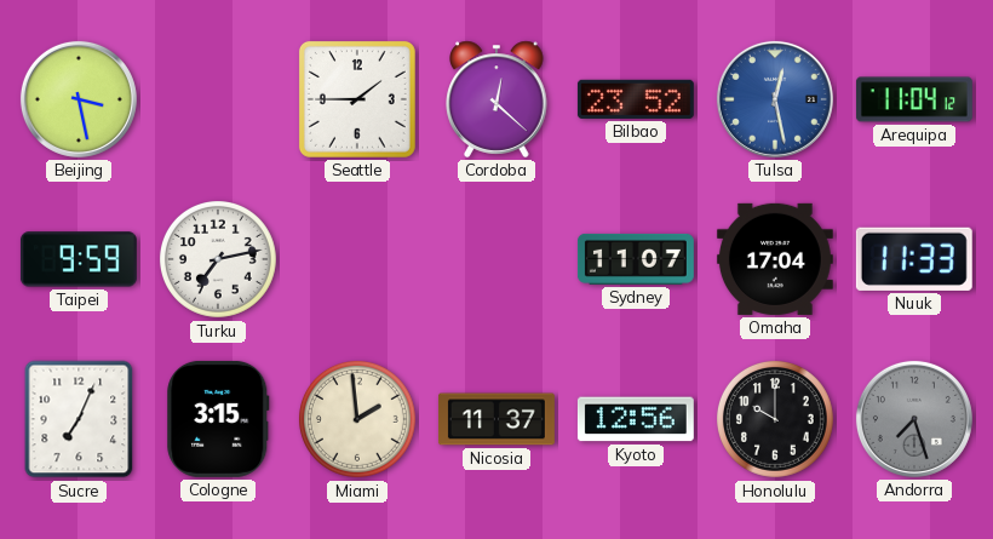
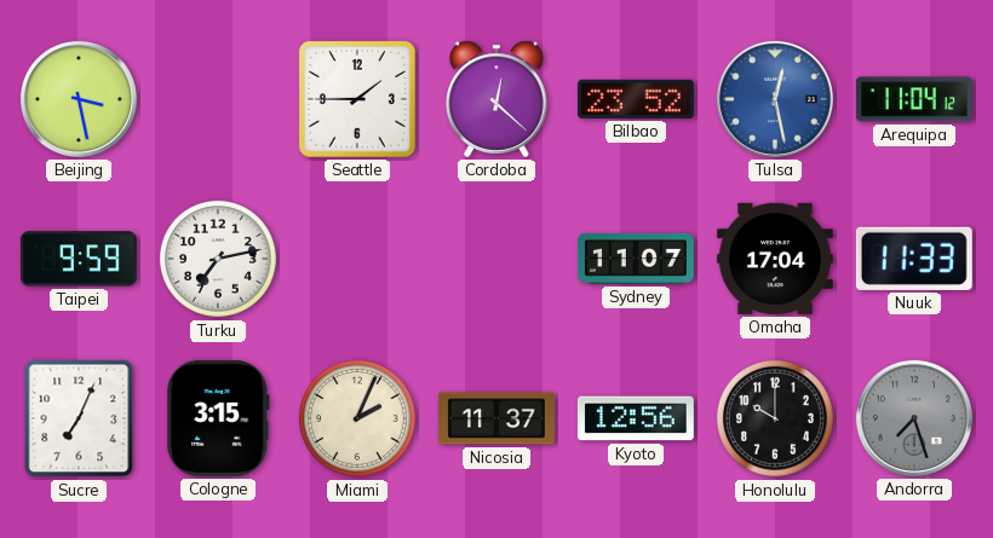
Miami: 1:59 -> 2:04 (357, 418)
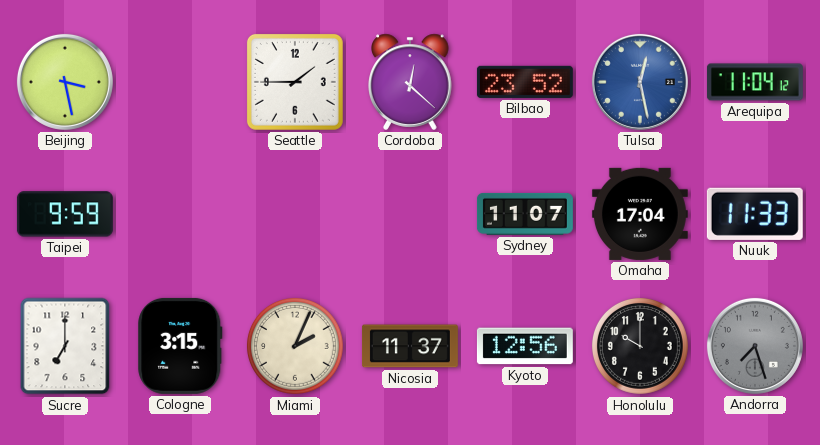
Turku: 7:13 -> none (218, 259)
Sucre: 7:04 -> 7:00 (65, 346)
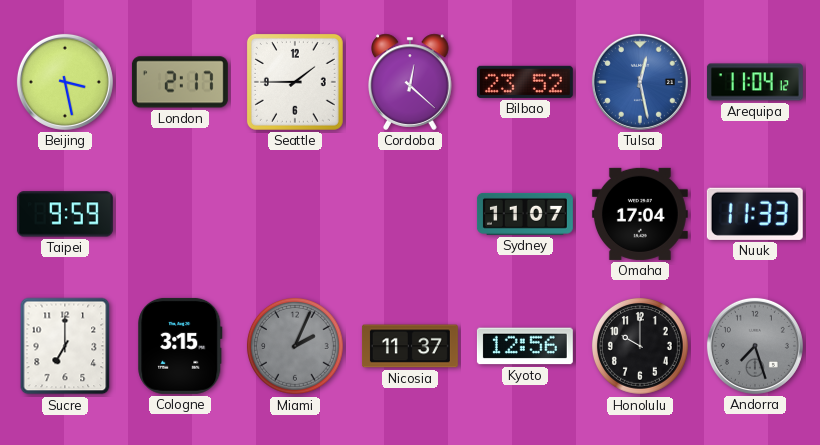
London: none -> 2:17 (180, 82)
Miami dial: cream -> grey (295, 346)
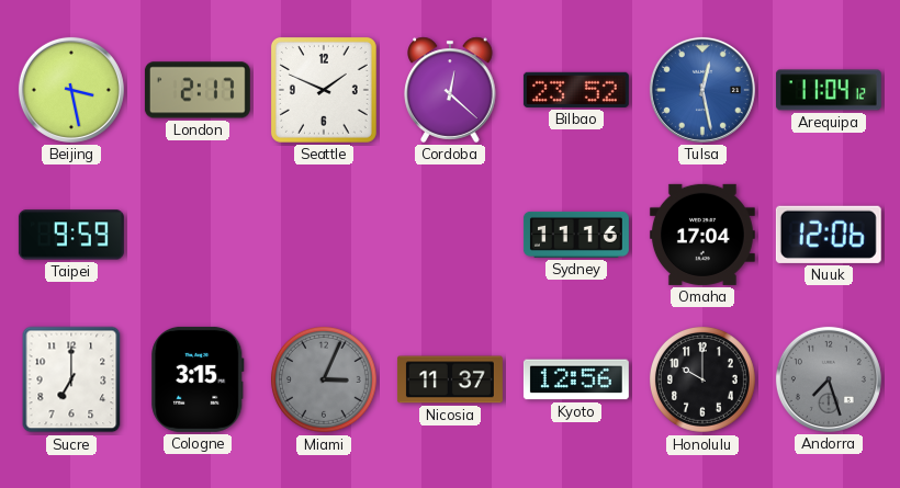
Seattle: 1:45 -> 1:49 (324, 90)
Sydney: 11:07 -> 11:16 (576, 235)
Nuuk: 11:33 -> 12:06 (829, 235)
Miami: 2:04 -> 3:04 (324, 379)
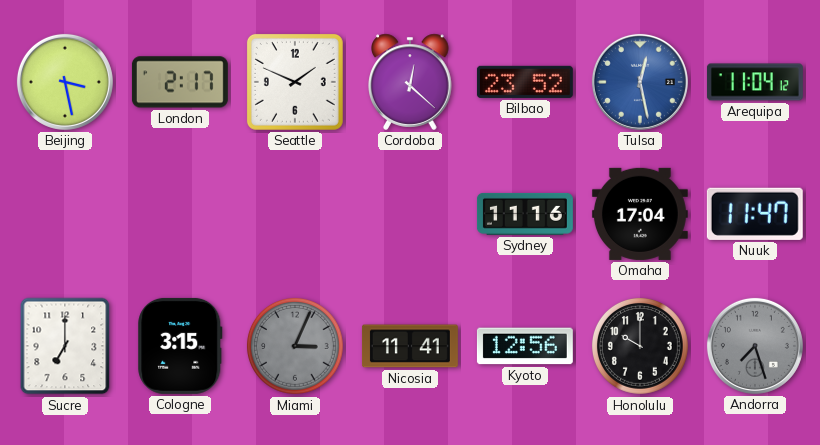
Taipei: 9:59 -> none (71, 235)
Nuuk: 12:06 -> 11:47 (755, 214)
Nicosia: 11:37 -> 11:41 (410, 346)
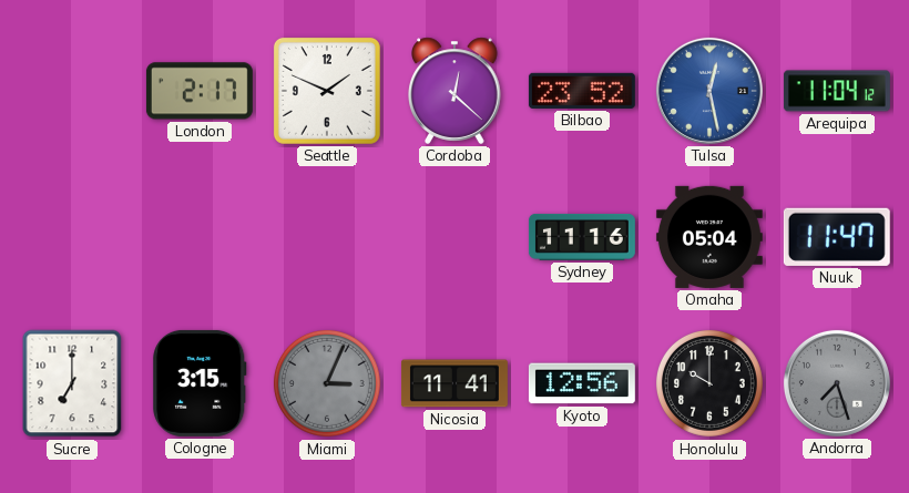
Beijing: 3:28 -> none (65, 82)
Omaha: 17:04 -> 05:04 (709, 237)
